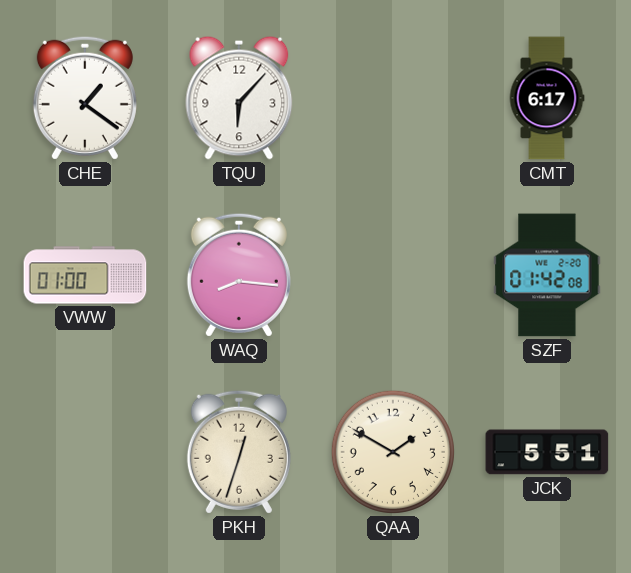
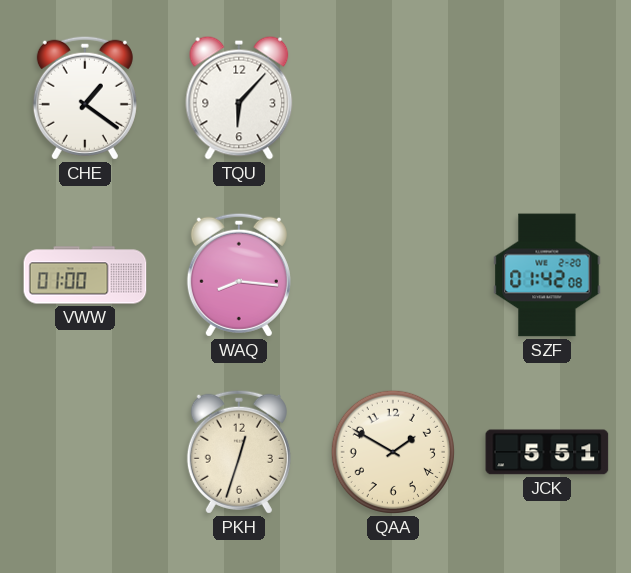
CMT: 6:17 -> none (547, 98)
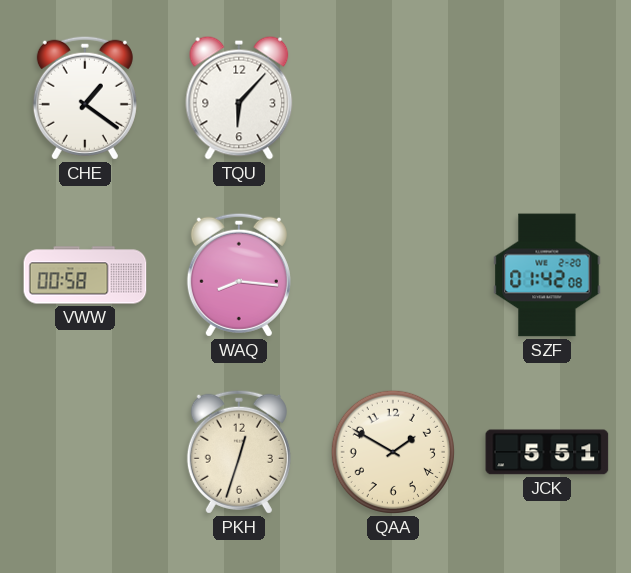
VWW: 01:00 -> 00:58 (85, 275)
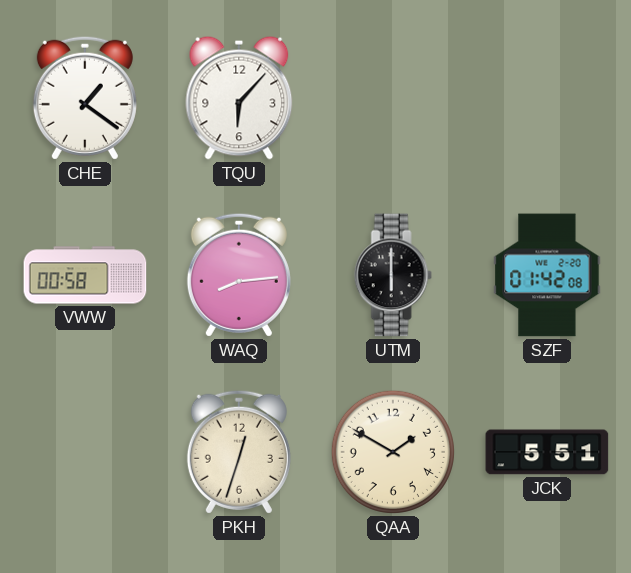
WAQ: 8:16 -> 8:14 (239, 275)
UTM: none -> 6:00 (393, 275)
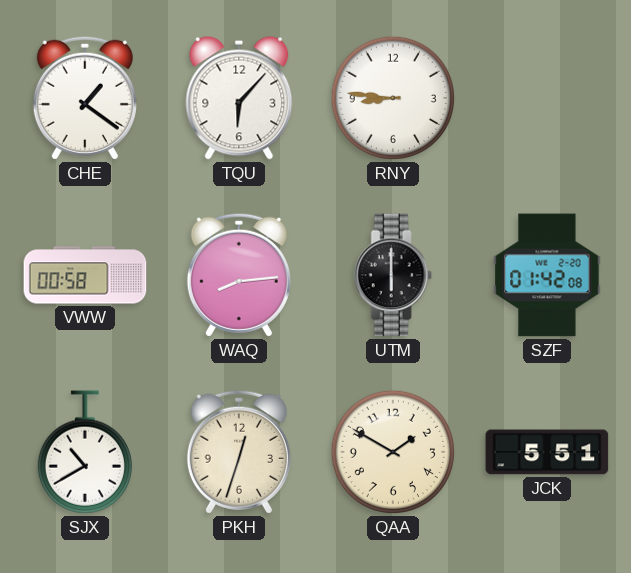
RNY: none -> 8:46 (393, 98)
SJX: none -> 10:40 (85, 452)
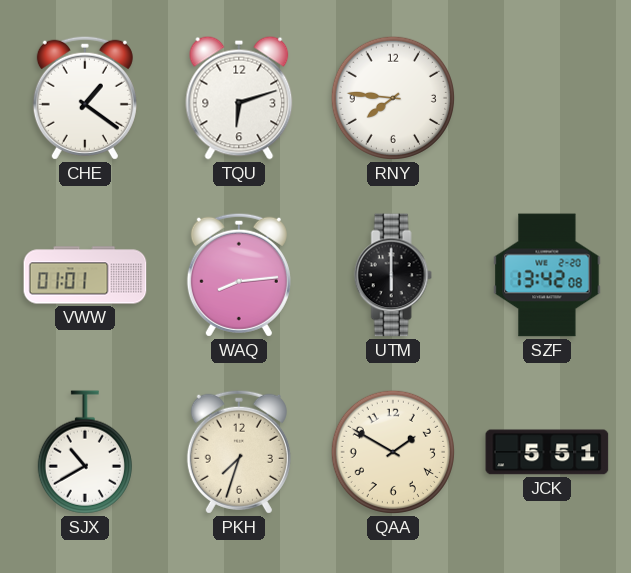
TQU: 6:07 -> 6:12 (239, 98)
RNY: 8:46 -> 7:46 (393, 98)
VWW: 00:58 -> 01:01 (85, 275)
SZF: 01:42 -> 13:42 (547, 275)
PKH: 12:33 -> 7:33 (239, 452)
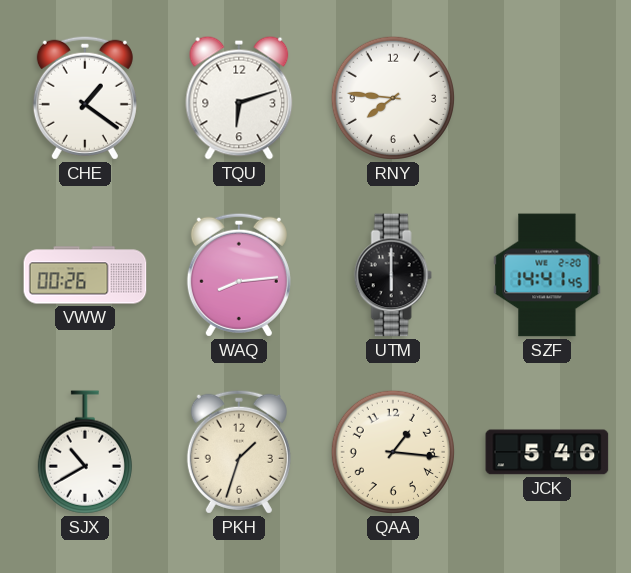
VWW: 01:01 -> 00:26 (85, 275)
SZF: 13:42 -> 14:41 (547, 275)
PKH: 7:33 -> 1:33 (239, 452)
QAA: 1:50 -> 1:16 (393, 452)
JCK: 5:51 -> 5:46 (547, 452)
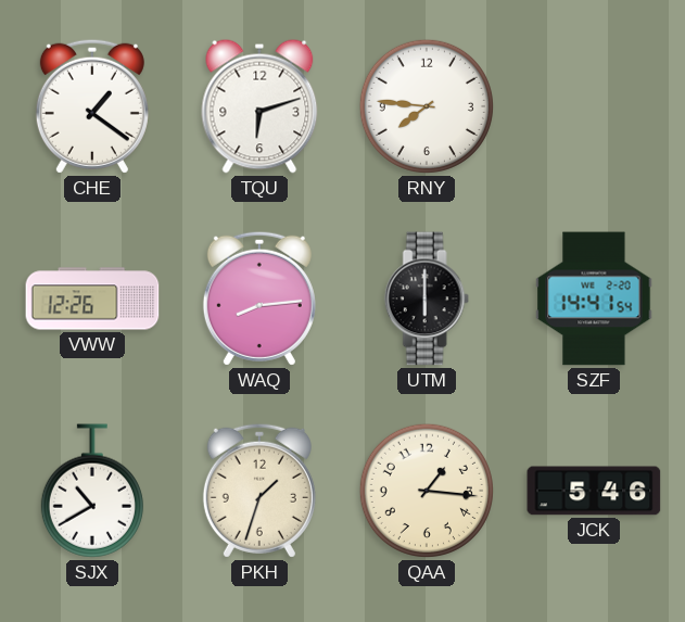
VWW: 00:26 -> 12:26 (92, 299)
SZF: 14:41:45 -> 14:41:54 (594, 299)
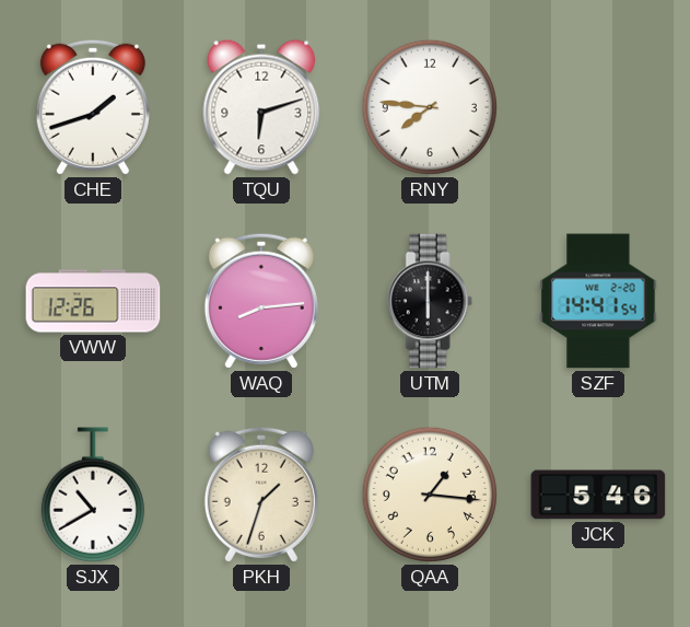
CHE: 1:21 -> 1:42 (93, 107)
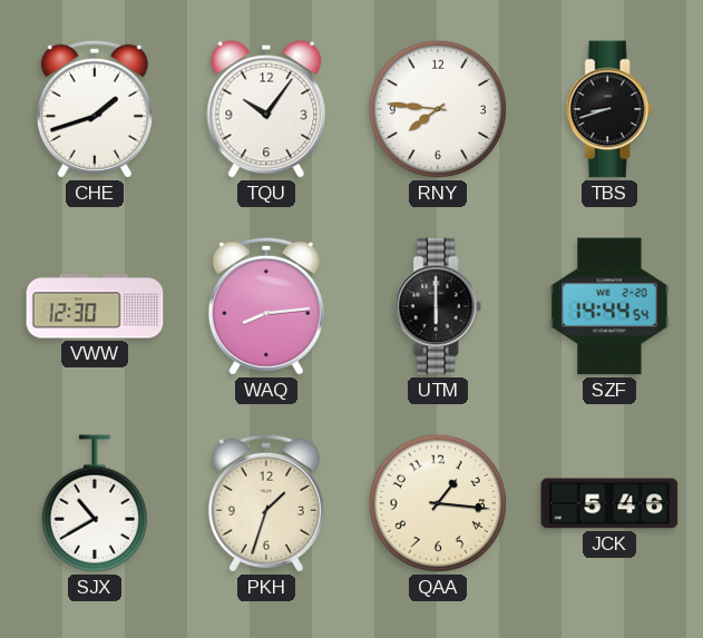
TQU: 6:12 -> 10:06 (266, 109)
TBS: none -> 8:42 (609, 109)
VWW: 12:26 -> 12:30 (95, 306)
SZF: 14:41 -> 14:44 (609, 306)
